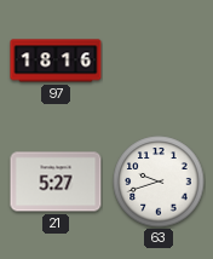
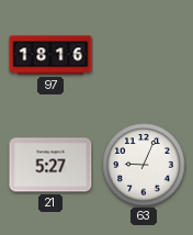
63: 9:42 -> 9:04 (144, 165)
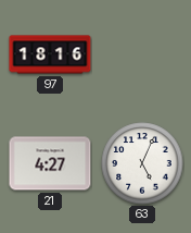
21: 5:27 -> 4:27 (50, 163)
63: 9:04 -> 5:04 (142, 163)
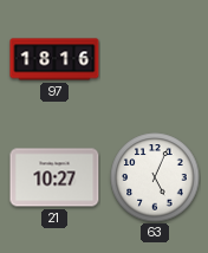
21: 4:27 -> 10:27 (54, 177)
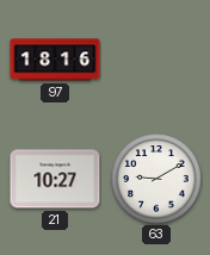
63: 5:04 -> 9:10 (156, 179)
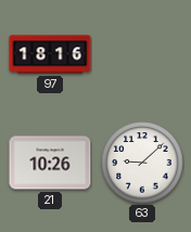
21: 10:27 -> 10:26 (50, 163)
63: 9:10 -> 9:08 (142, 163)
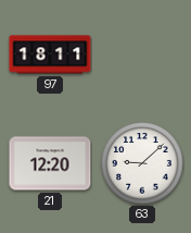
97: 18:16 -> 18:11 (50, 54)
21: 10:26 -> 12:20 (50, 163)
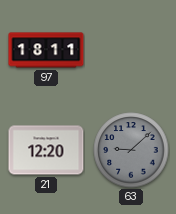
63 dial: white -> grey (131, 150)
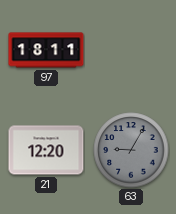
63: 9:08 -> 9:05 (131, 150)
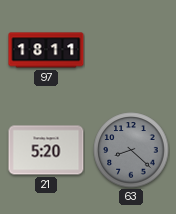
21: 12:20 -> 5:20 (46, 150)
63: 9:05 -> 8:22 (131, 150)
